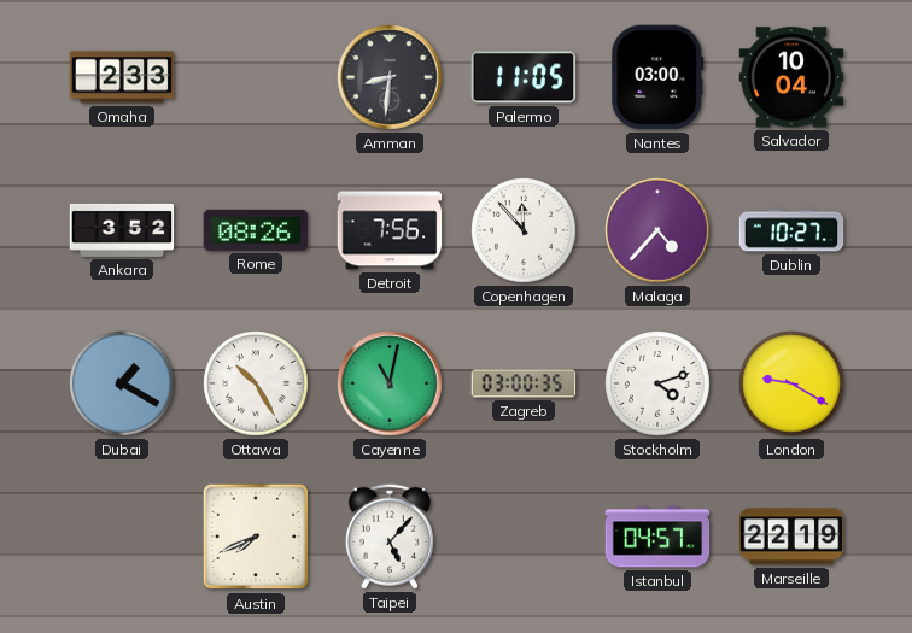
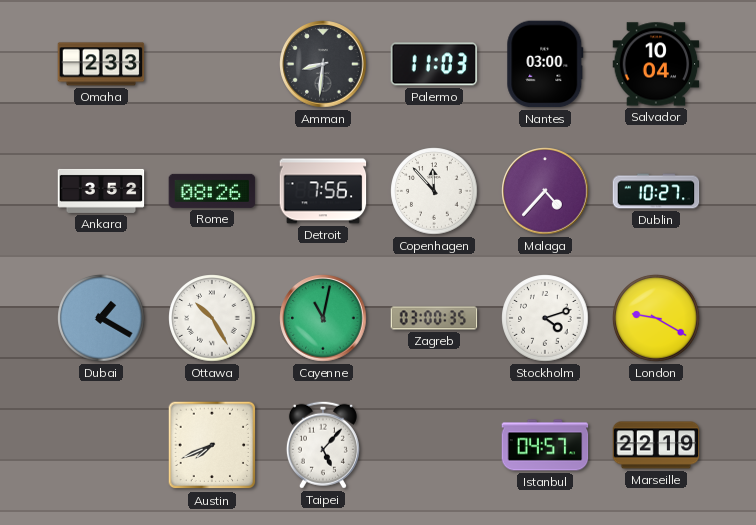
Palermo: 11:05 -> 11:03 (434, 64)
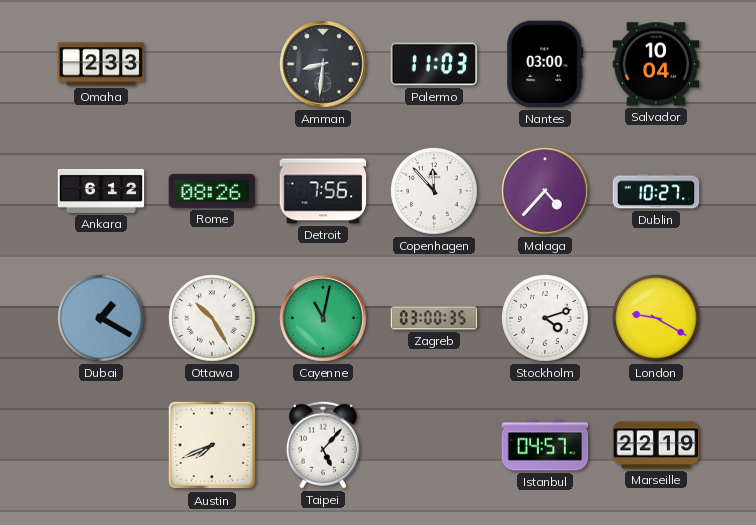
Ankara: 3:52 -> 6:12 (101, 191)
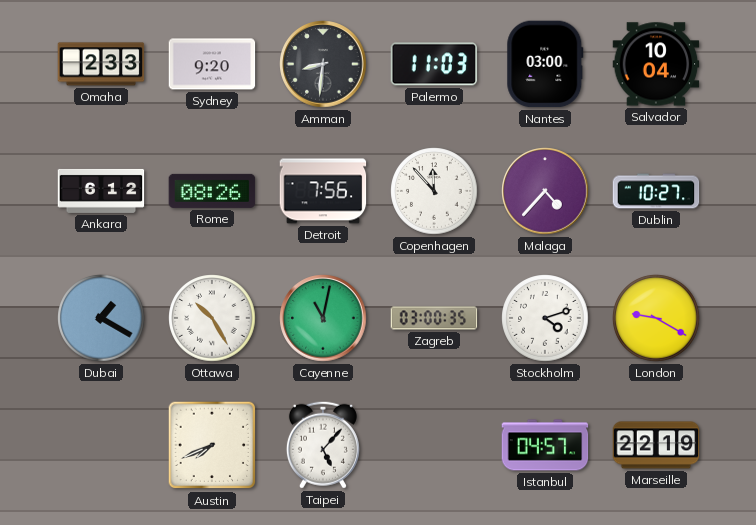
Sydney: none -> 9:20 (212, 64)
